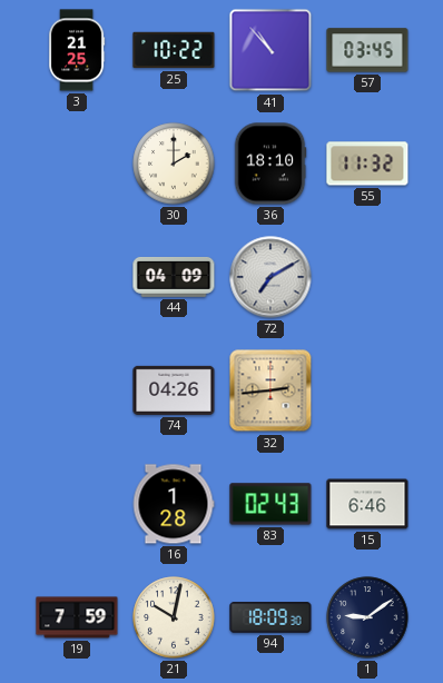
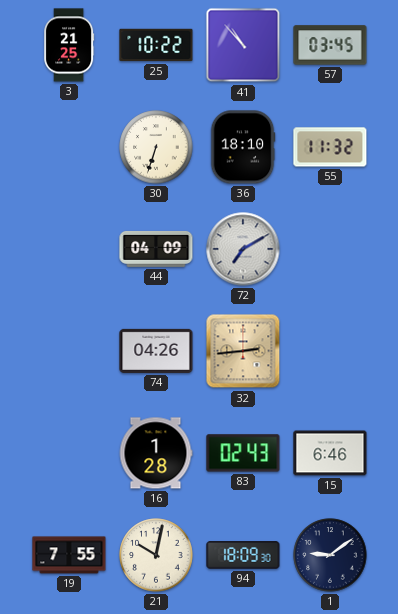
30: 2:00 -> 6:33 (156, 147)
19: 7:59 -> 7:55 (69, 555)
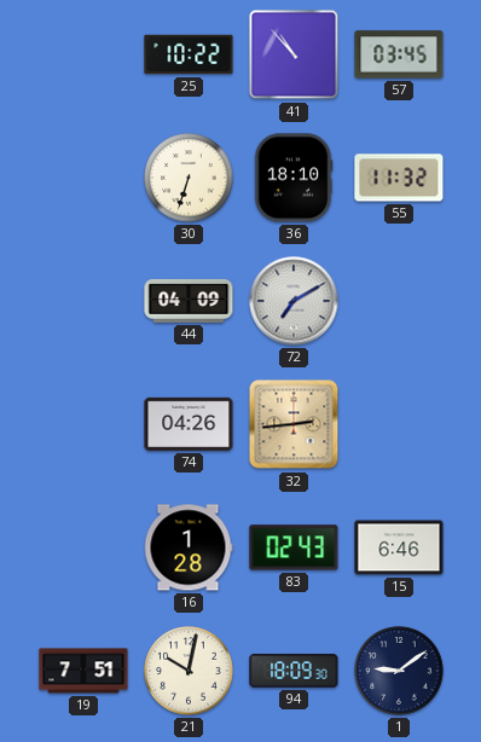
3: 21:25 -> none (69, 45)
19: 7:55 -> 7:51 (83, 671)
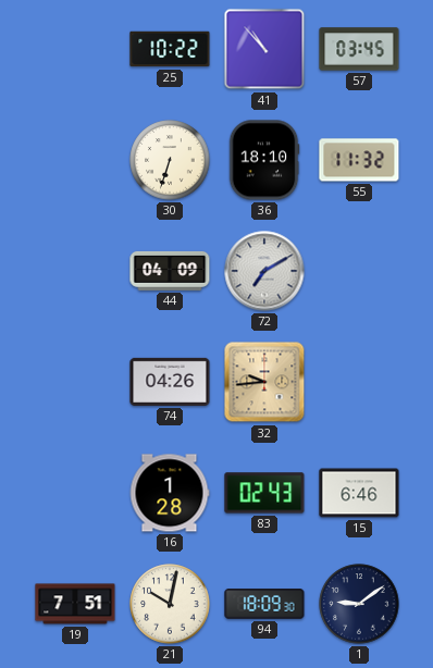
32: 2:44 -> 9:44 (264, 382)
